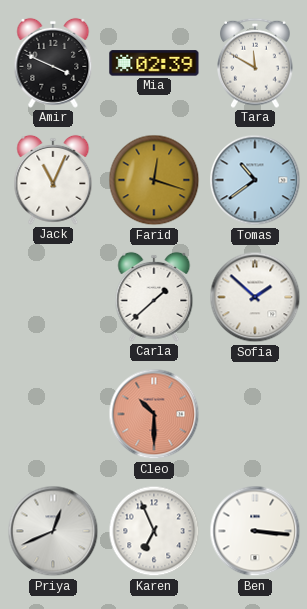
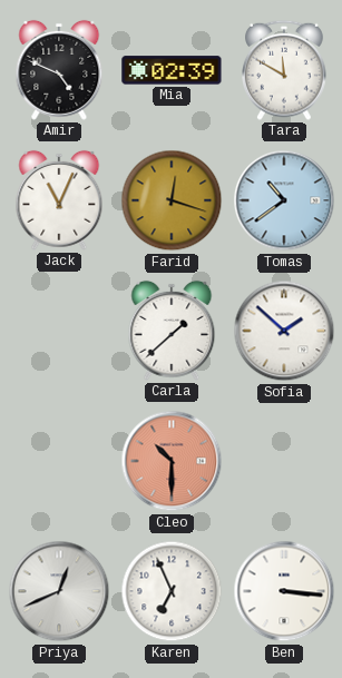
Amir: 3:49 -> 4:49 (59, 70)
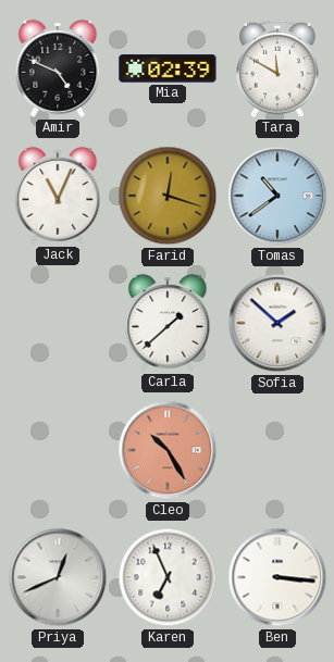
Cleo: 10:30 -> 10:25 (168, 450)
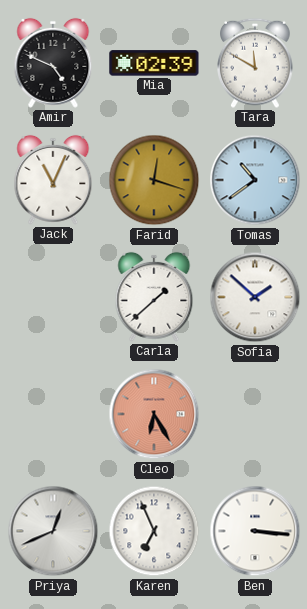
Cleo: 10:25 -> 6:25 (154, 414)
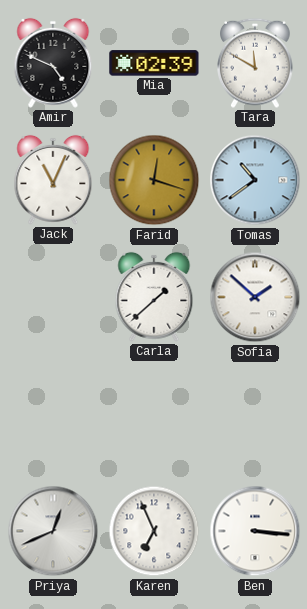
Cleo: 6:25 -> none (154, 414)
